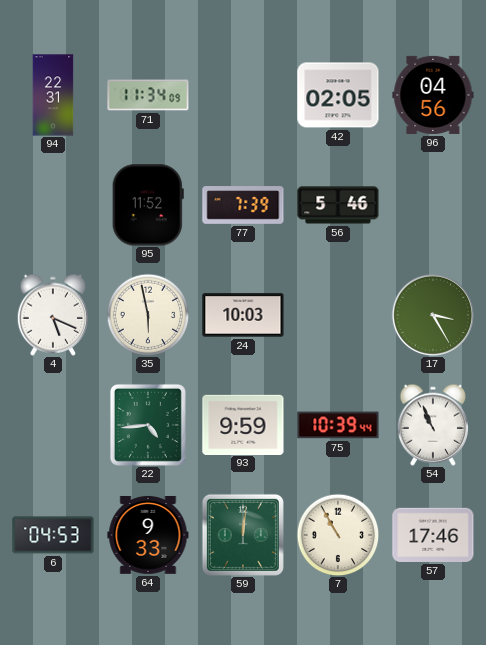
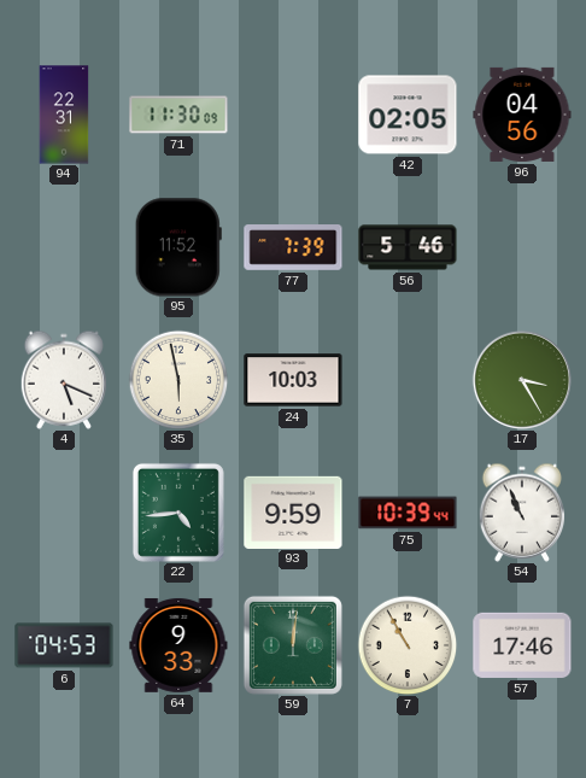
71: 11:34 -> 11:30 (178, 115)
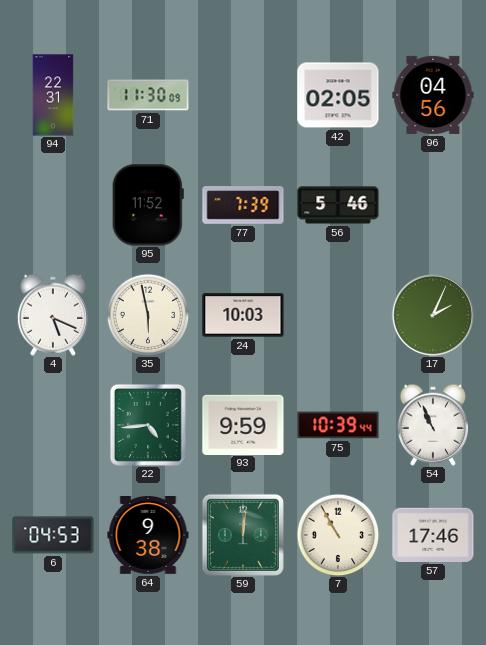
17: 3:25 -> 2:04 (433, 315)
64: 9:33 -> 9:38 (148, 535)
